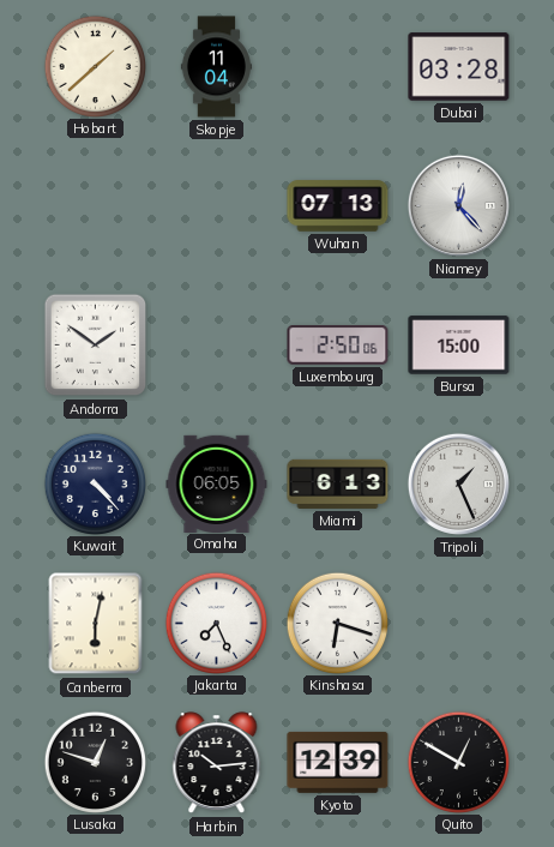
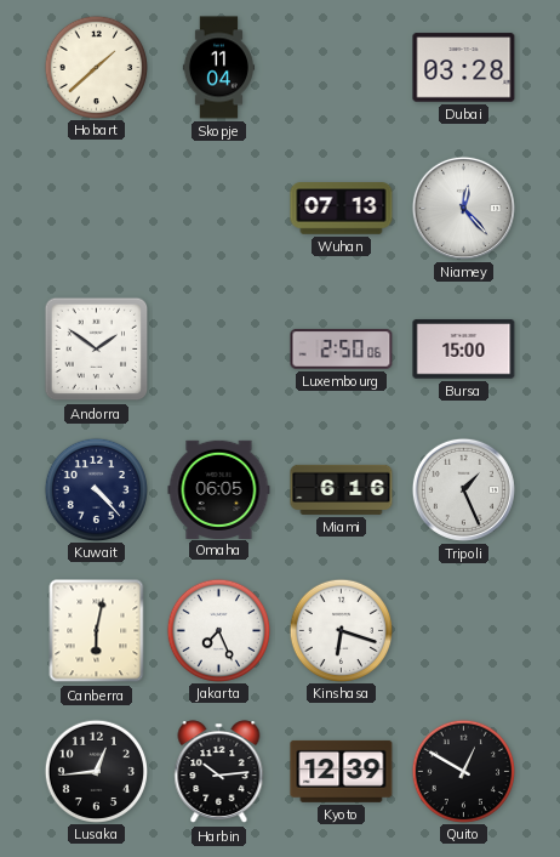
Miami: 6:13 -> 6:16 (342, 489)
Lusaka: 12:48 -> 12:44 (96, 771)
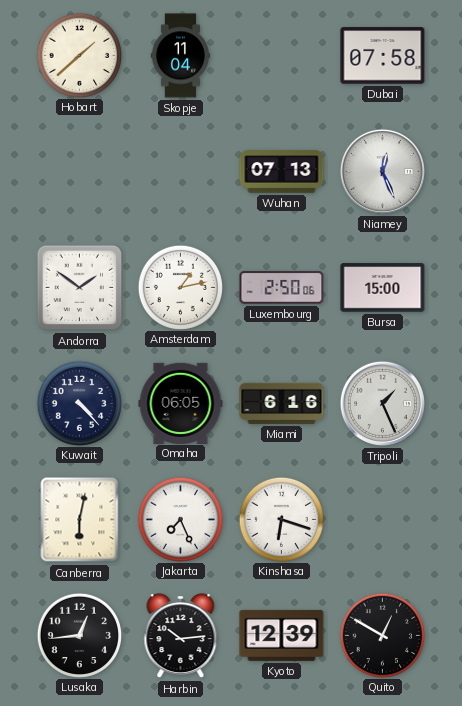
Dubai: 03:28 -> 07:58 (383, 56)
Niamey: 12:23 -> 12:26 (382, 171)
Amsterdam: none -> 1:13 (180, 287)
